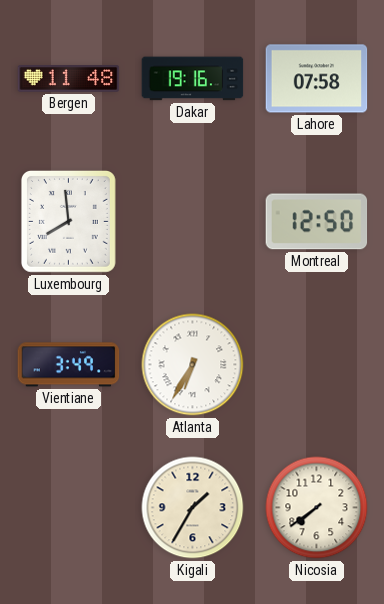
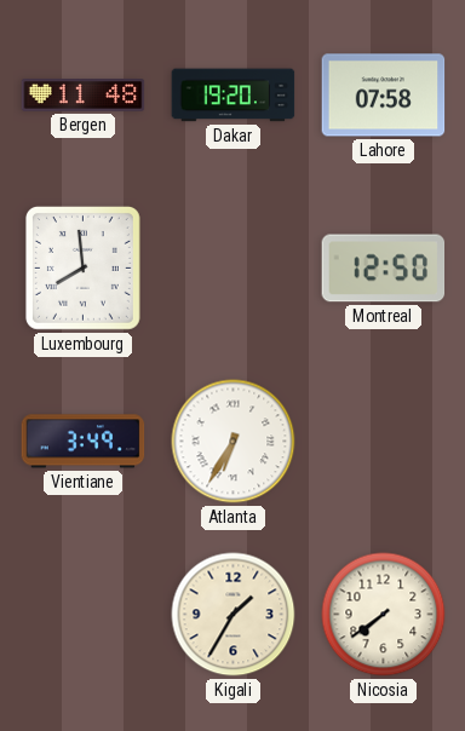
Dakar: 19:16 -> 19:20 (234, 96)
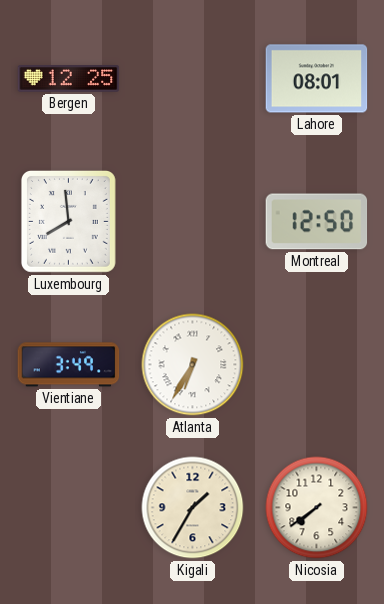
Bergen: 11:48 -> 12:25 (69, 79)
Dakar: 19:20 -> none (234, 96)
Lahore: 07:58 -> 08:01 (317, 79)
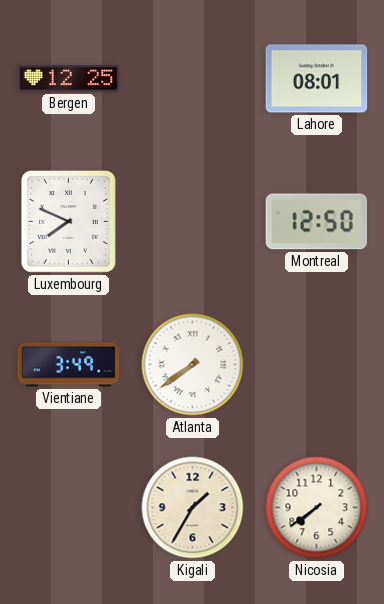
Luxembourg: 7:59 -> 7:49 (68, 221)
Atlanta: 6:35 -> 7:39 (193, 365)
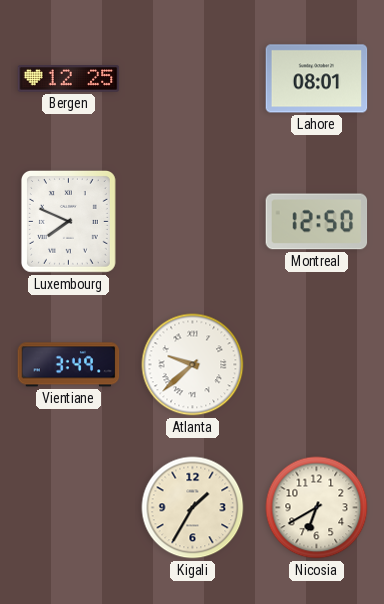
Atlanta: 7:39 -> 9:38 (193, 365)
Nicosia: 7:39 -> 6:40 (317, 508)
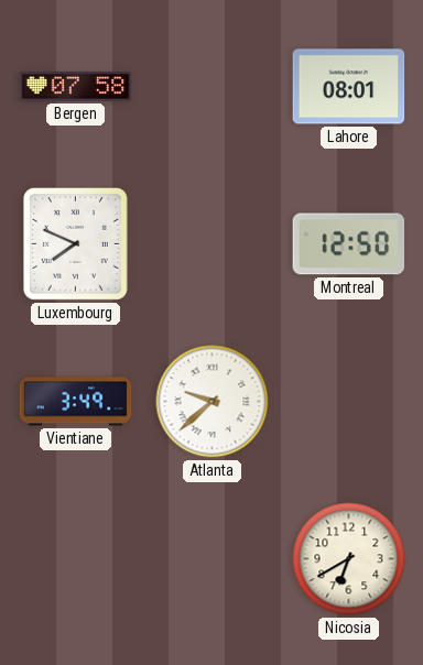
Bergen: 12:25 -> 07:58 (76, 87)
Kigali: 1:35 -> none (193, 508)
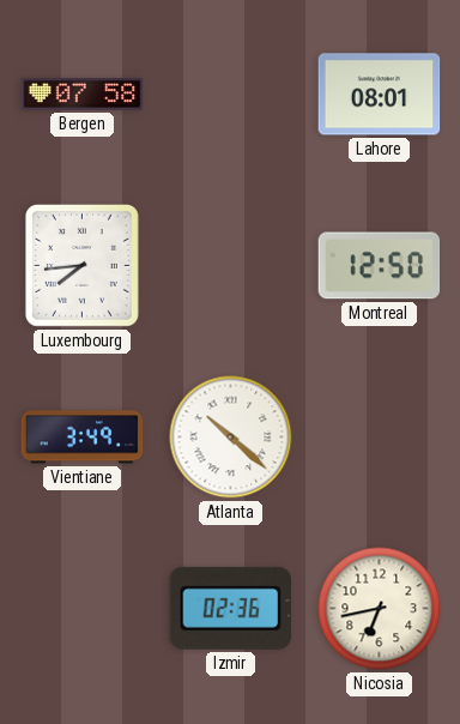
Luxembourg: 7:49 -> 7:44 (81, 265)
Atlanta: 9:38 -> 10:22 (231, 438)
Izmir: none -> 02:36 (230, 608)
Nicosia: 6:40 -> 6:43 (380, 609)
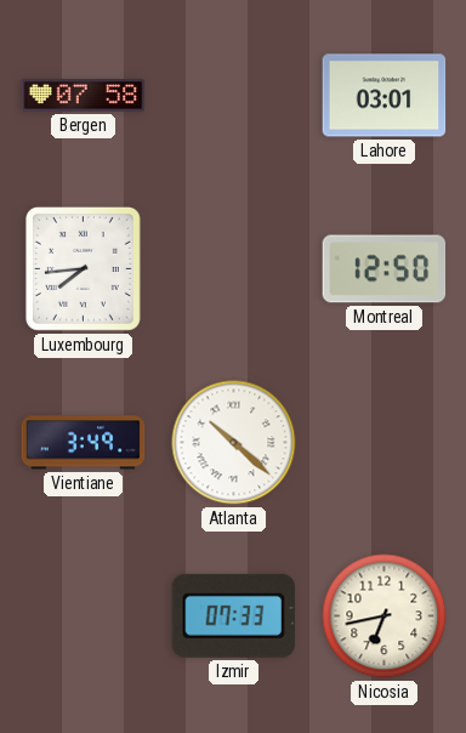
Lahore: 08:01 -> 03:01 (385, 96)
Izmir: 02:36 -> 07:33 (233, 615)
